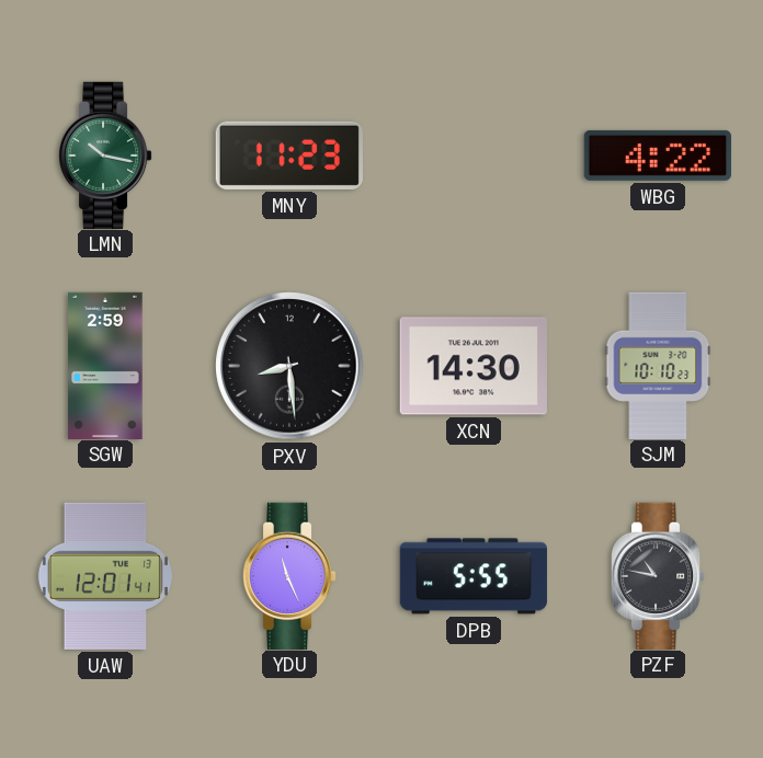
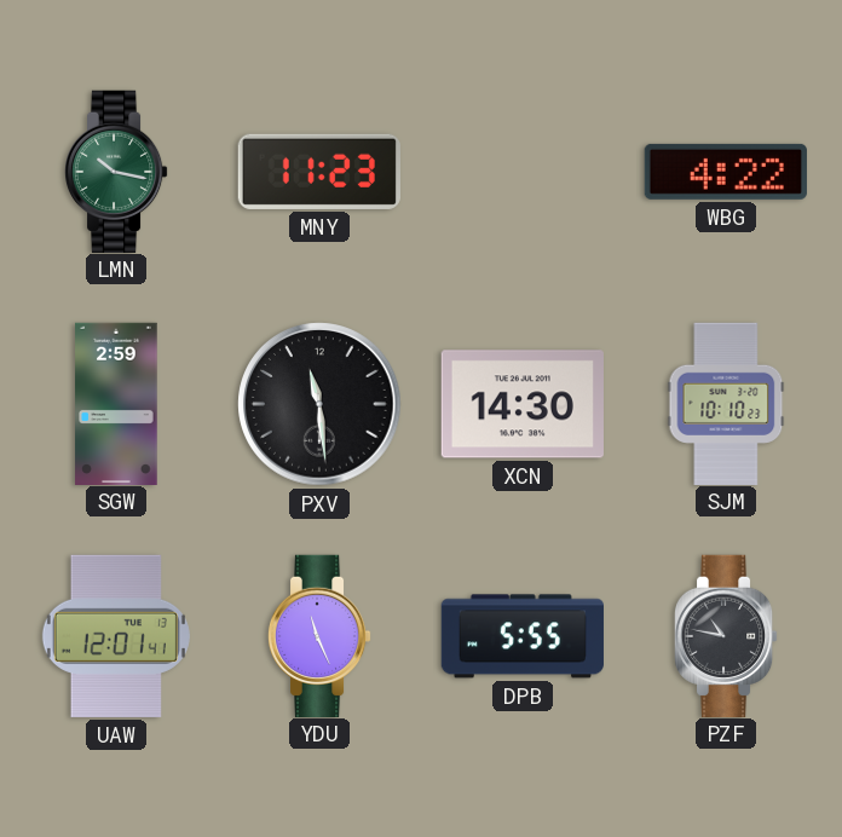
PXV: 8:29 -> 11:29 (319, 404)
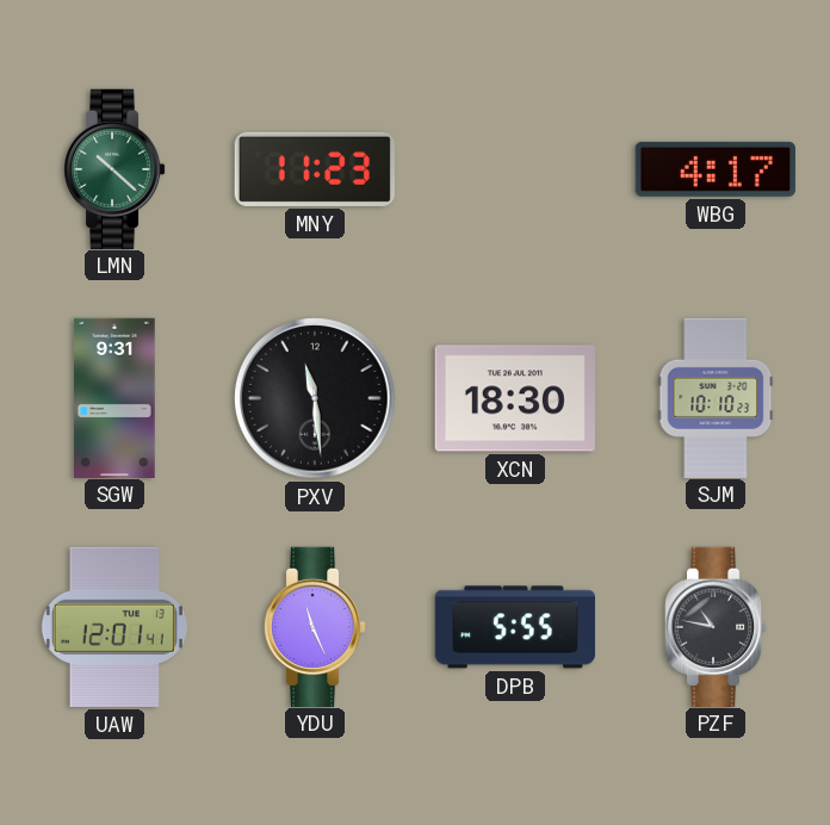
LMN: 10:17 -> 10:22 (114, 168)
WBG: 4:22 -> 4:17 (716, 169)
SGW: 2:59 -> 9:31 (114, 397)
XCN: 14:30 -> 18:30 (515, 398)
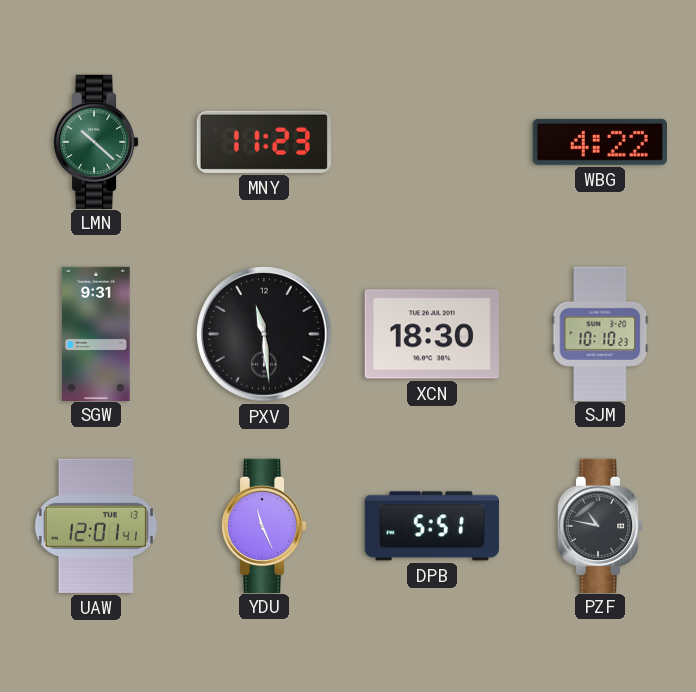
WBG: 4:17 -> 4:22 (600, 142)
DPB: 5:55 -> 5:51 (432, 526)
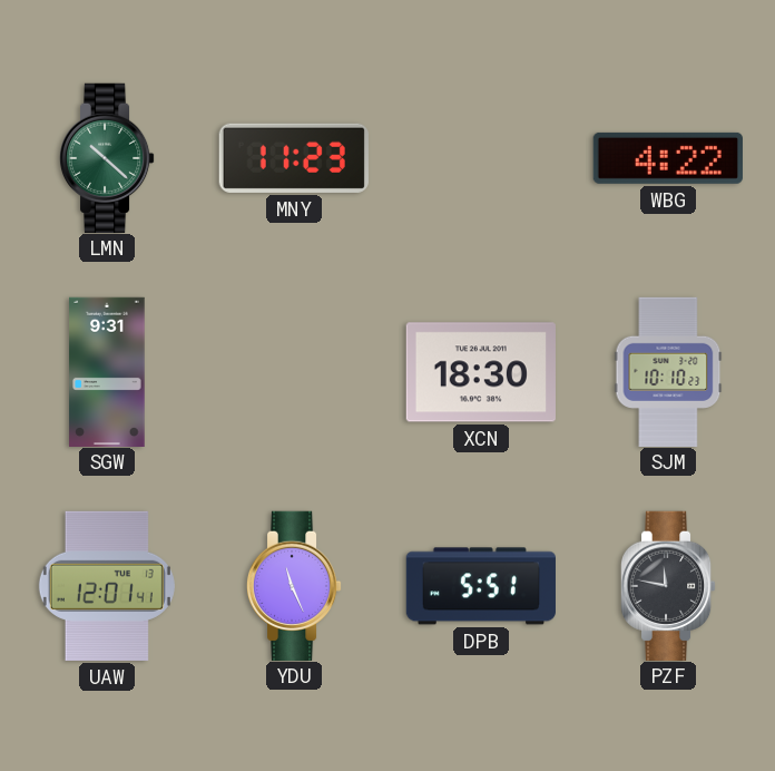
PXV: 11:29 -> none (264, 334)
PZF: 10:47 -> 11:47 (668, 585)
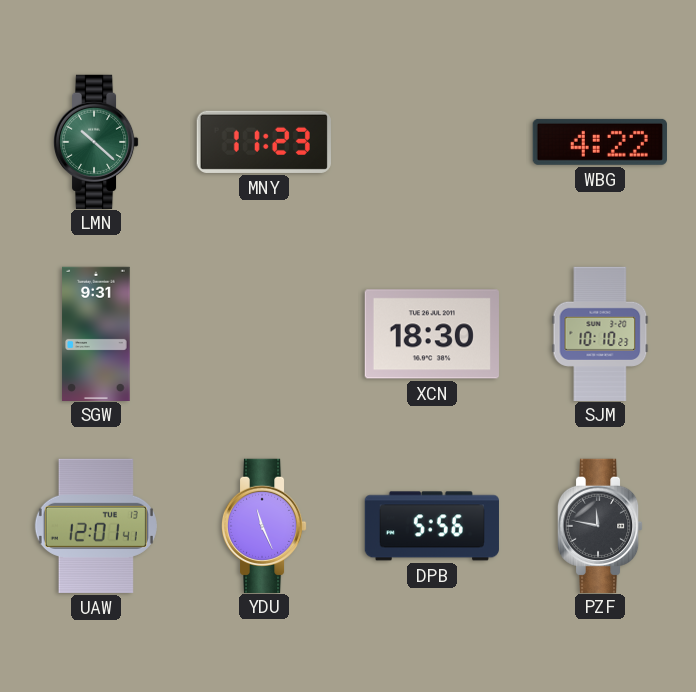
DPB: 5:51 -> 5:56 (432, 526)
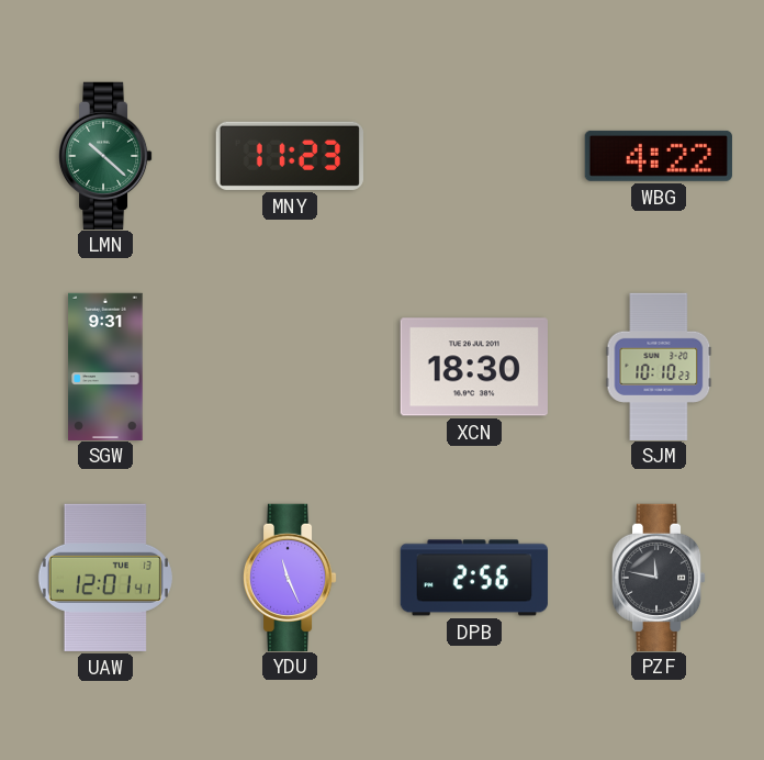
DPB: 5:56 -> 2:56 (474, 578)
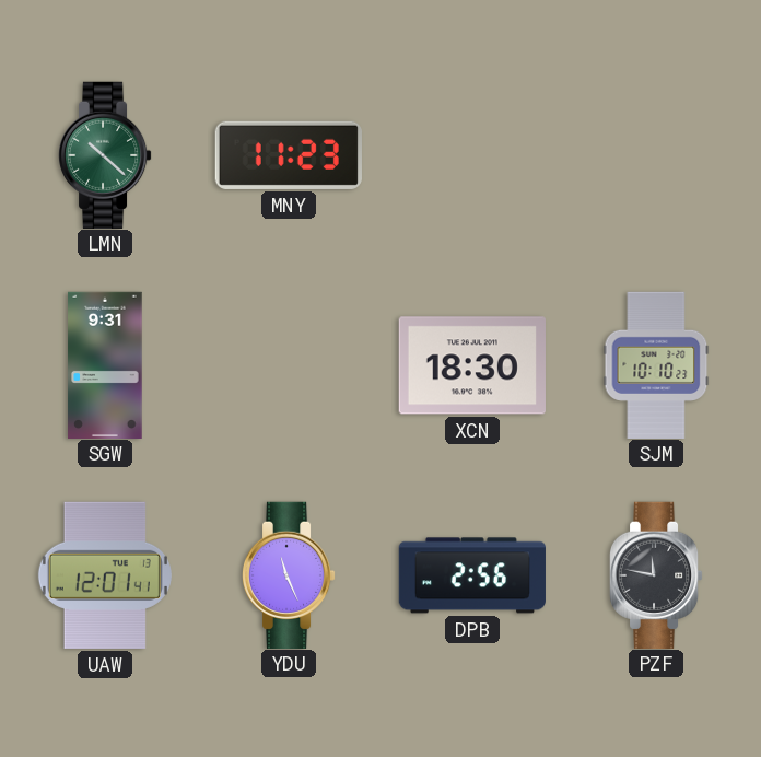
WBG: 4:22 -> none (659, 156)
